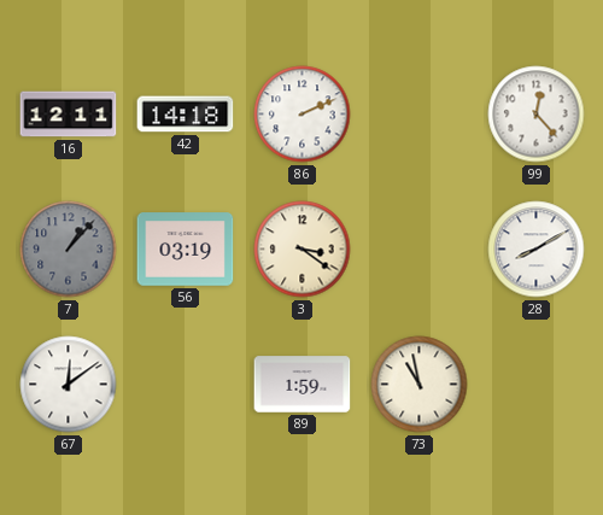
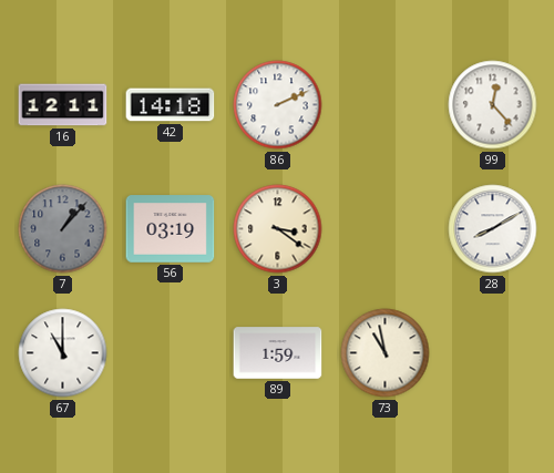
67: 12:09 -> 11:00 (63, 353)
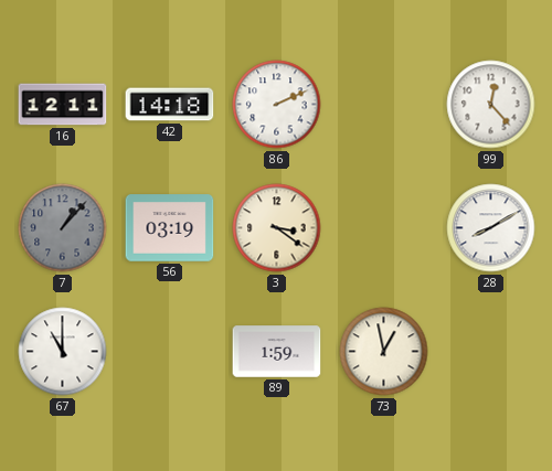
73: 10:58 -> 12:58 (384, 352)
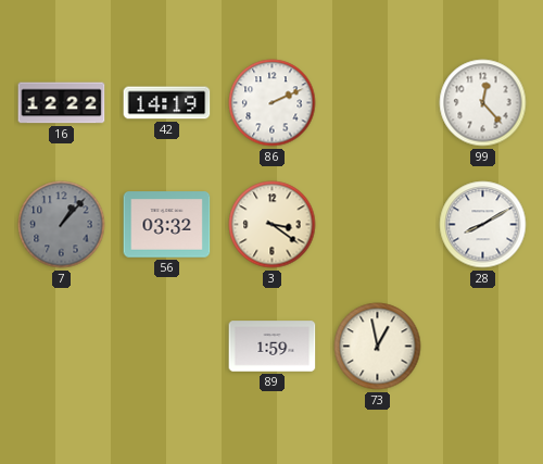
16: 12:11 -> 12:22 (62, 103)
42: 14:18 -> 14:19 (167, 103)
56: 03:19 -> 03:32 (167, 225)
67: 11:00 -> none (63, 352)
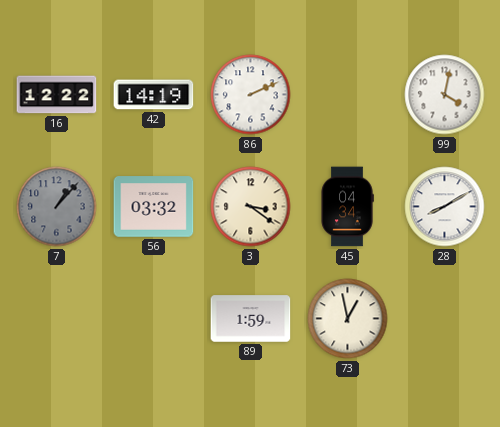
99: 12:23 -> 4:02 (445, 95)
45: none -> 04:34 (347, 207)
